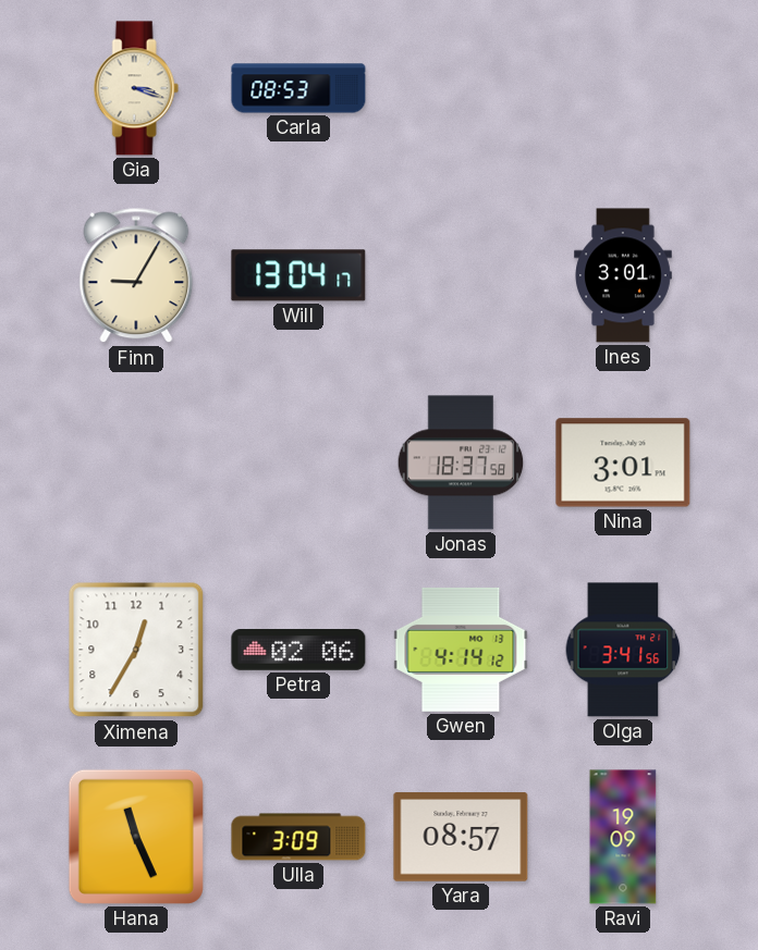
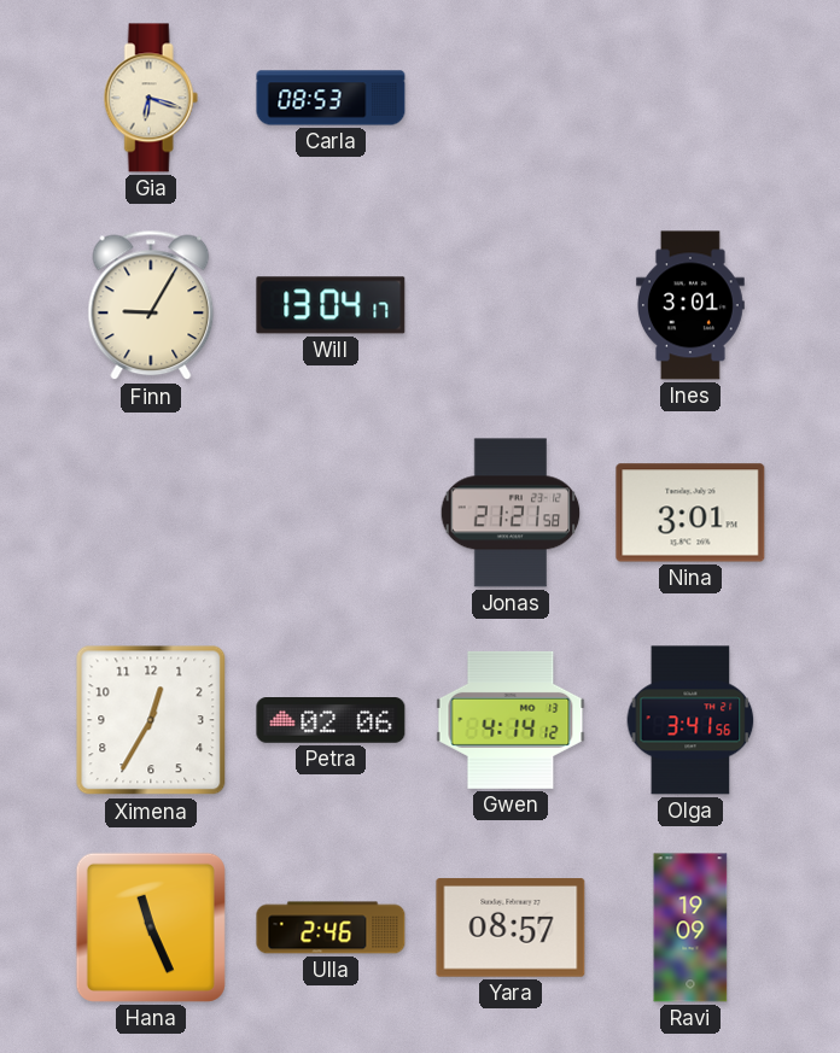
Gia: 3:18 -> 6:18 (151, 98)
Jonas: 18:37 -> 21:21 (511, 513)
Ulla: 3:09 -> 2:46 (331, 928)
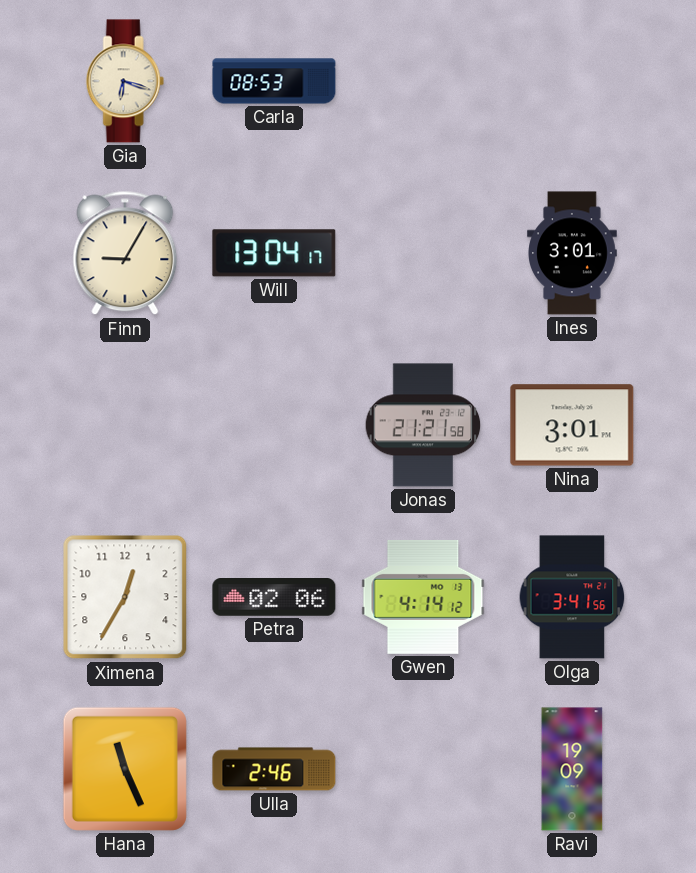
Yara: 08:57 -> none (511, 928)
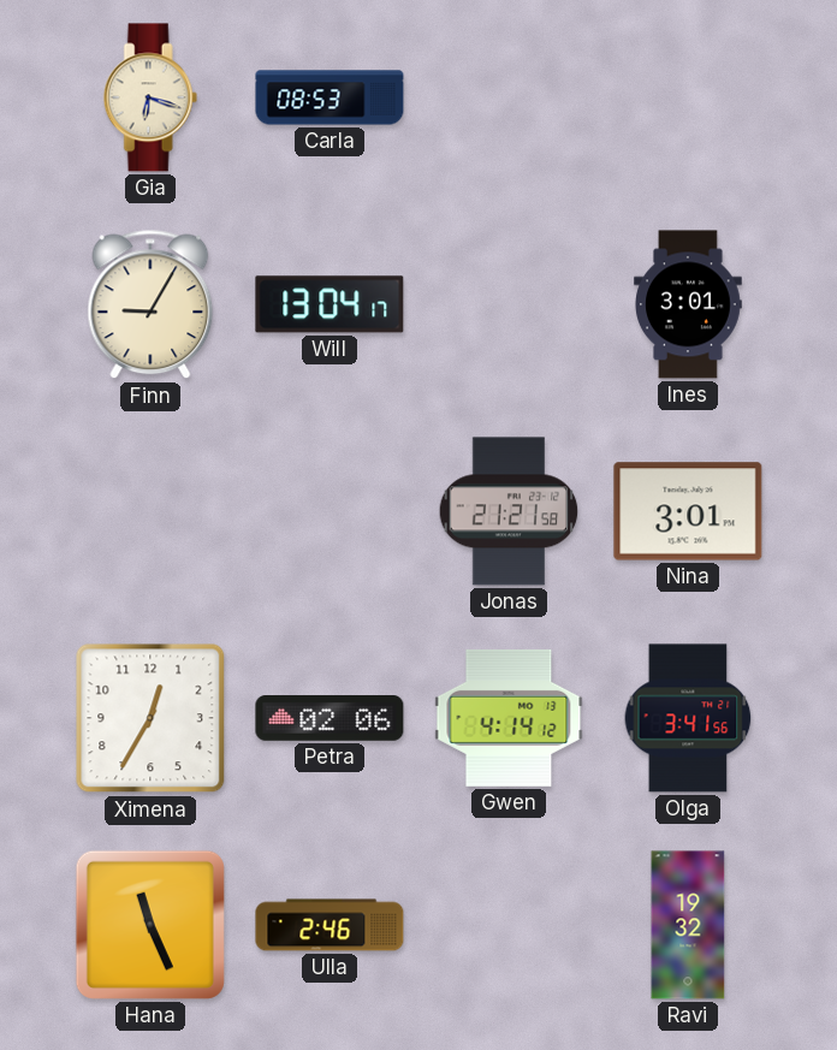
Ravi: 19:09 -> 19:32 (688, 925)
